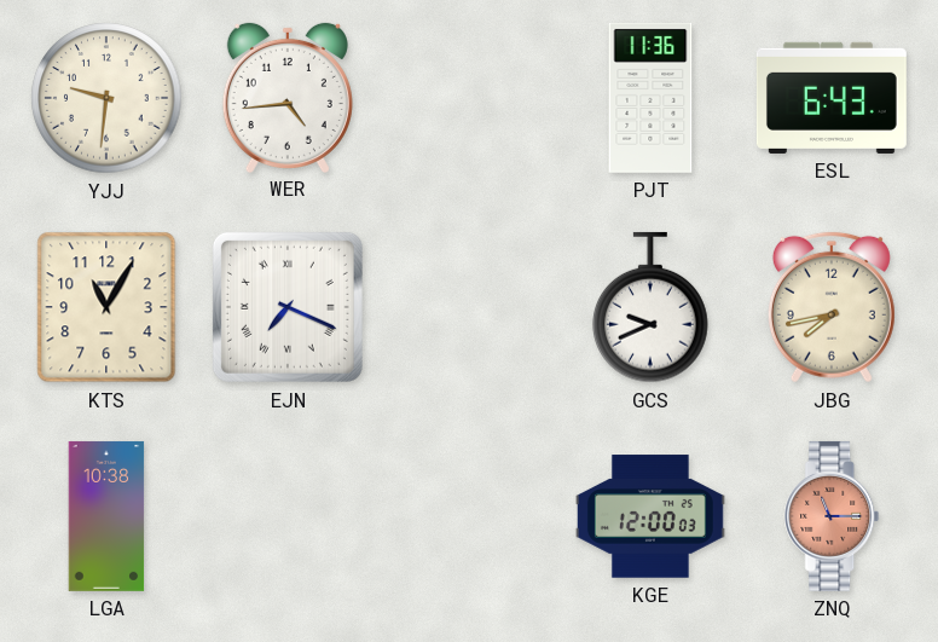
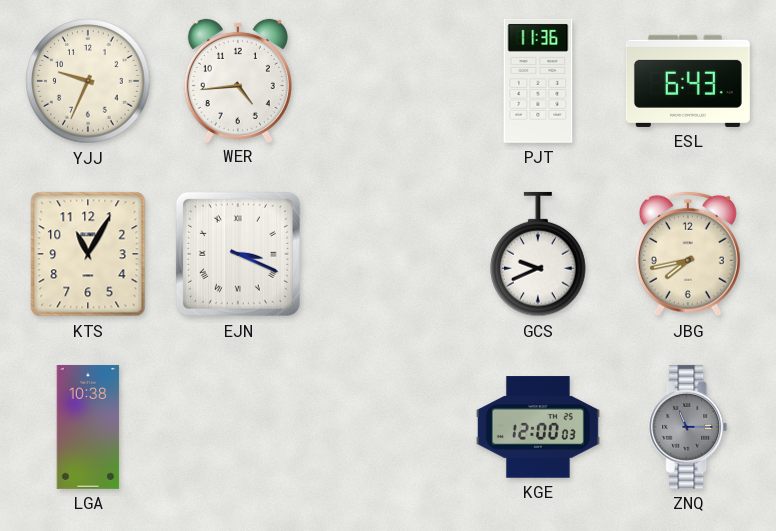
YJJ: 9:31 -> 9:34 (88, 81)
EJN: 7:19 -> 3:19 (238, 254)
ZNQ dial: salmon -> grey (688, 427)
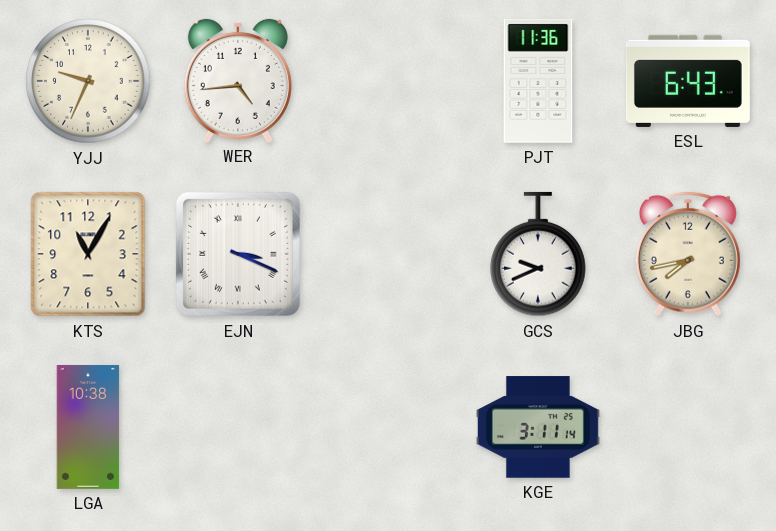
KGE: 12:00 -> 3:11 (538, 427)
ZNQ: 11:15 -> none (688, 427)
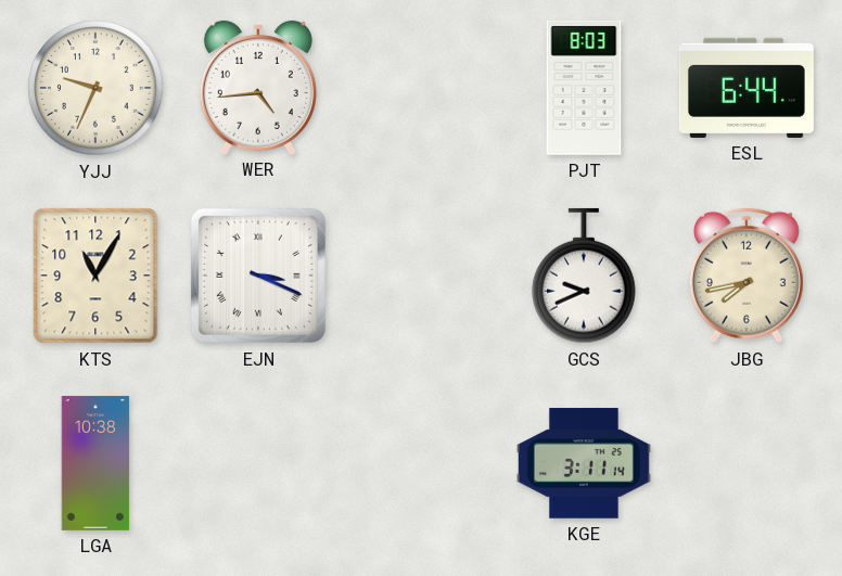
PJT: 11:36 -> 8:03 (584, 88)
ESL: 6:43 -> 6:44 (747, 88)
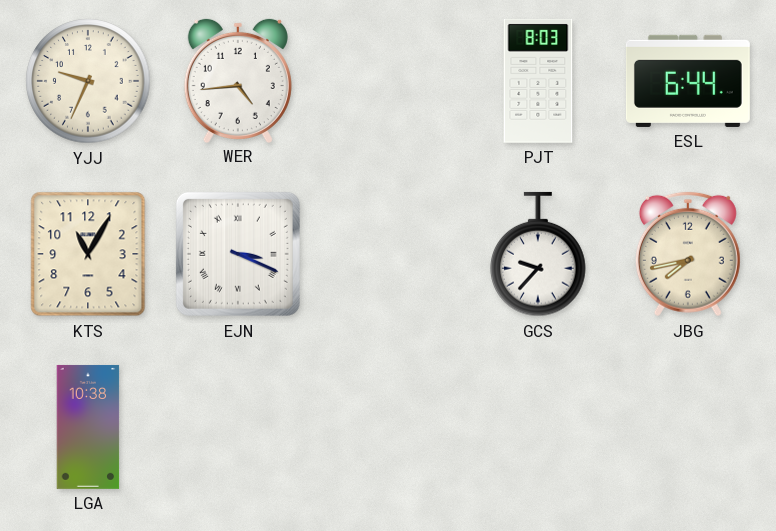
GCS: 9:41 -> 9:37 (538, 254)
KGE: 3:11 -> none (584, 463)
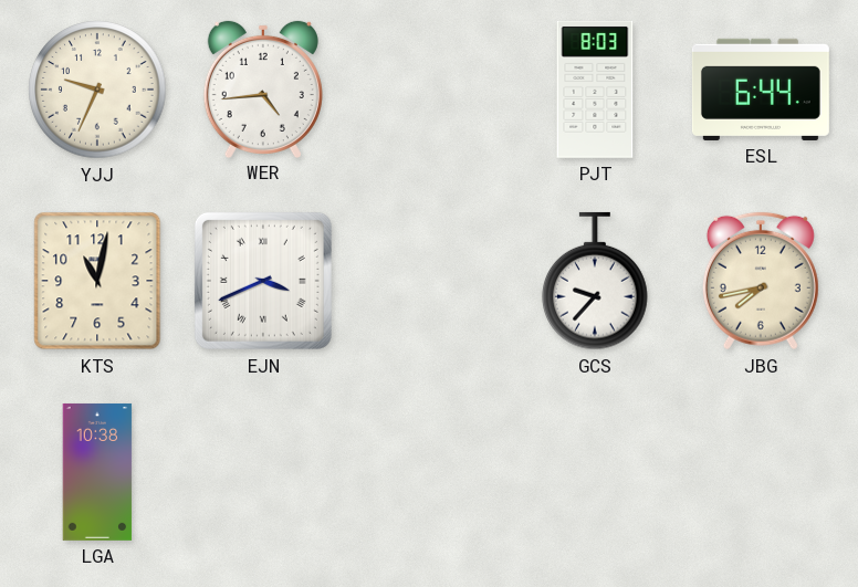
KTS: 11:05 -> 11:02 (97, 281)
EJN: 3:19 -> 3:41 (263, 281)
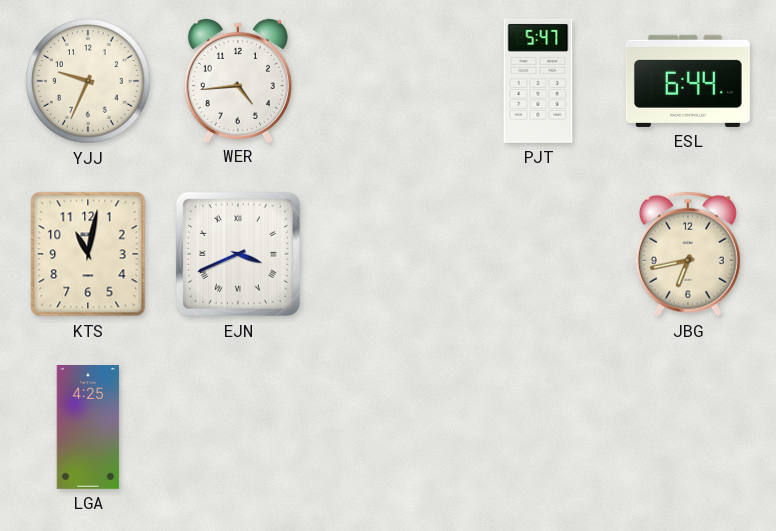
PJT: 8:03 -> 5:47 (538, 81)
GCS: 9:37 -> none (595, 281)
JBG: 7:43 -> 6:43 (688, 254)
LGA: 10:38 -> 4:25 (88, 427)
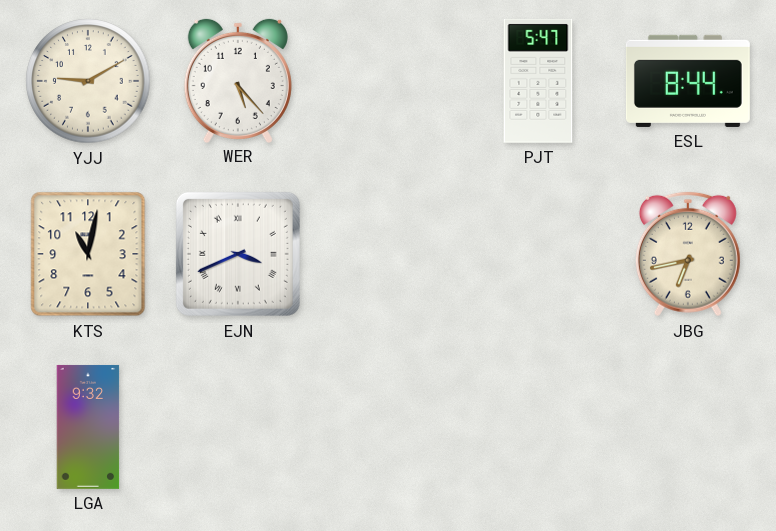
YJJ: 9:34 -> 9:10 (88, 81)
WER: 4:44 -> 5:23 (238, 80)
ESL: 6:44 -> 8:44 (688, 81)
LGA: 4:25 -> 9:32 (88, 427)
